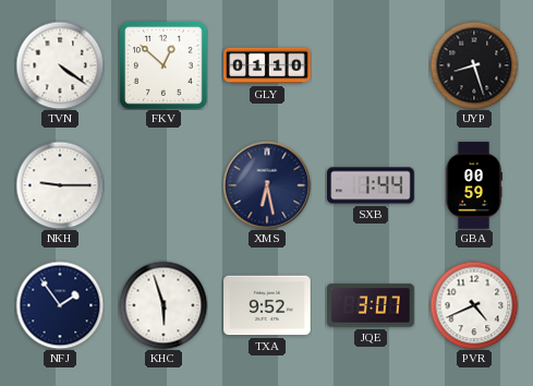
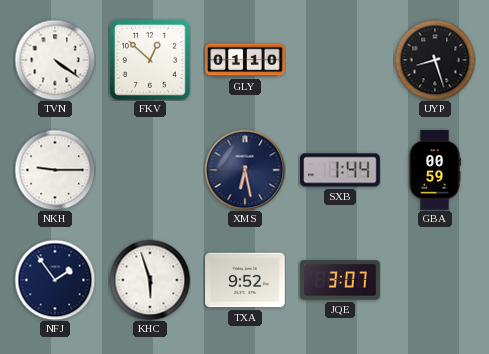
PVR: 4:41 -> none (474, 305)
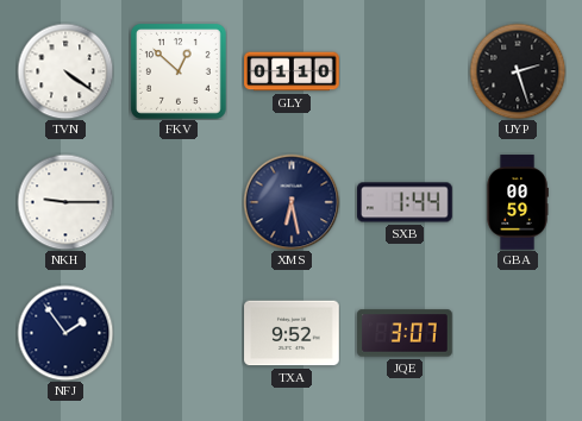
UYP: 8:27 -> 2:27 (518, 71)
KHC: 5:57 -> none (150, 280)
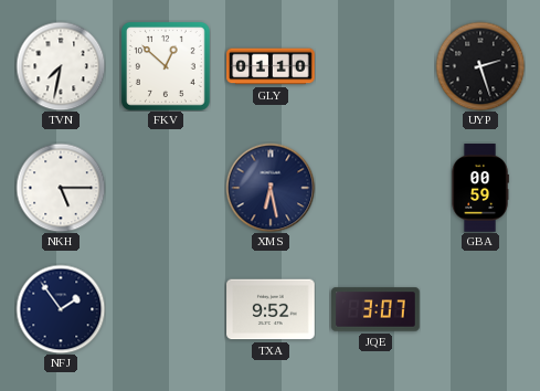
TVN: 4:21 -> 7:32 (61, 66)
NKH: 9:15 -> 5:15 (61, 188)
SXB: 1:44 -> none (405, 202)
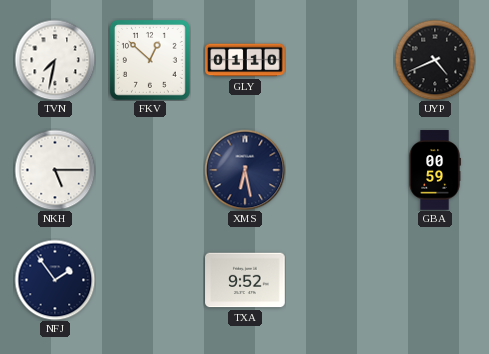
UYP: 2:27 -> 4:41 (435, 60)
JQE: 3:07 -> none (375, 309)
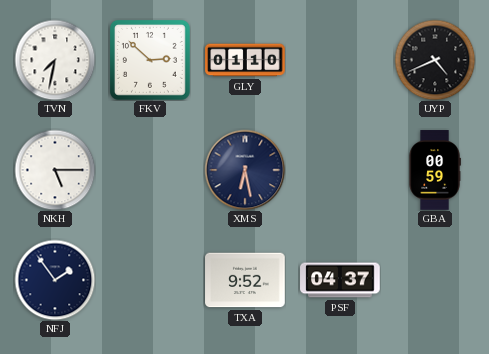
FKV: 12:52 -> 2:52 (150, 60)
PSF: none -> 04:37 (340, 280)
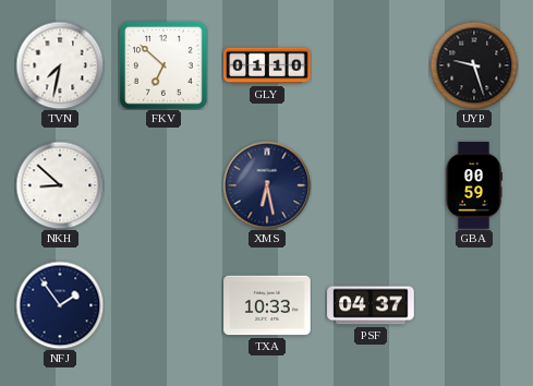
FKV: 2:52 -> 6:52 (163, 65)
UYP: 4:41 -> 9:27 (474, 65)
NKH: 5:15 -> 8:52 (60, 185)
TXA: 9:52 -> 10:33 (267, 305)
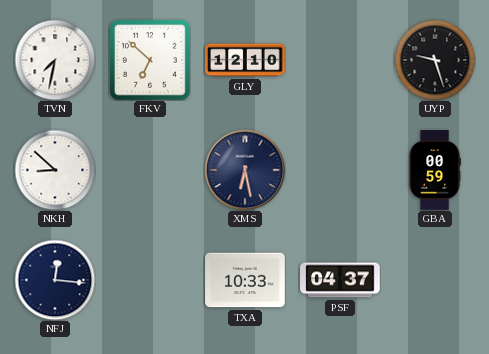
GLY: 01:10 -> 12:10 (245, 60)
NFJ: 1:54 -> 12:16 (55, 280)
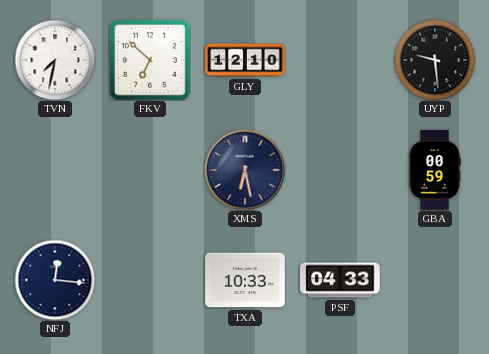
UYP: 9:27 -> 9:29 (435, 60)
NKH: 8:52 -> none (55, 170)
PSF: 04:37 -> 04:33 (340, 280)
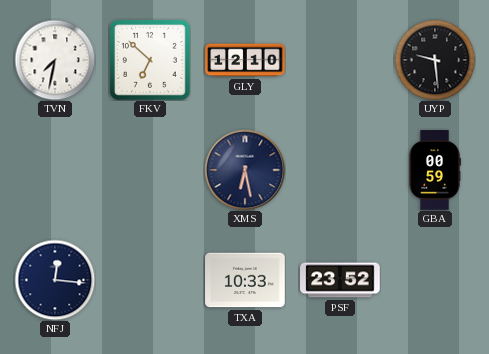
PSF: 04:33 -> 23:52 (340, 280)
